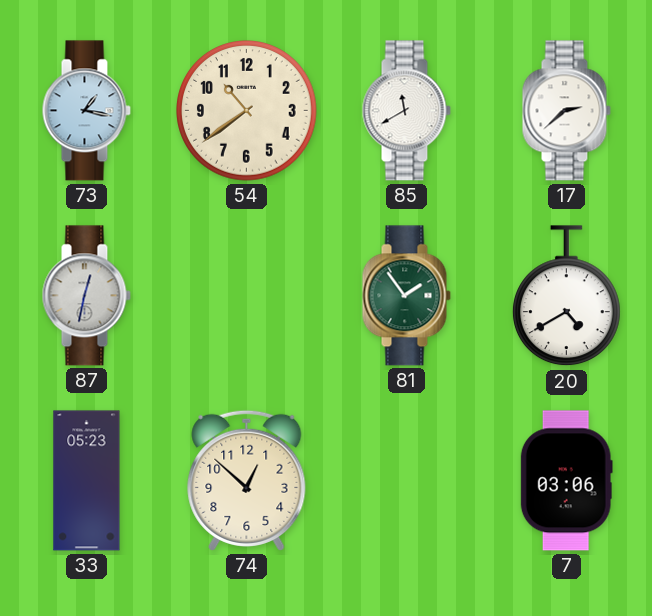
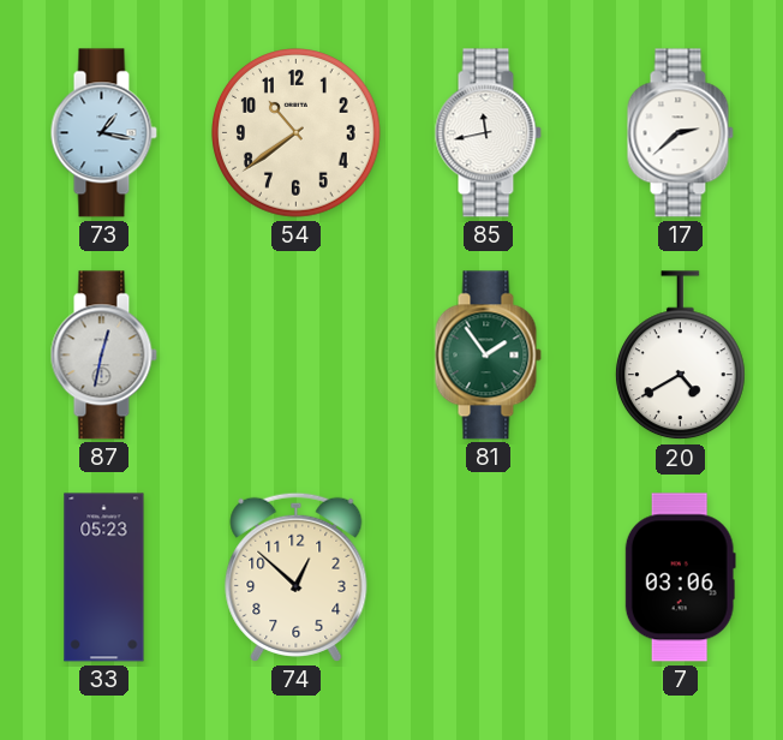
85: 11:40 -> 11:43 (488, 133)
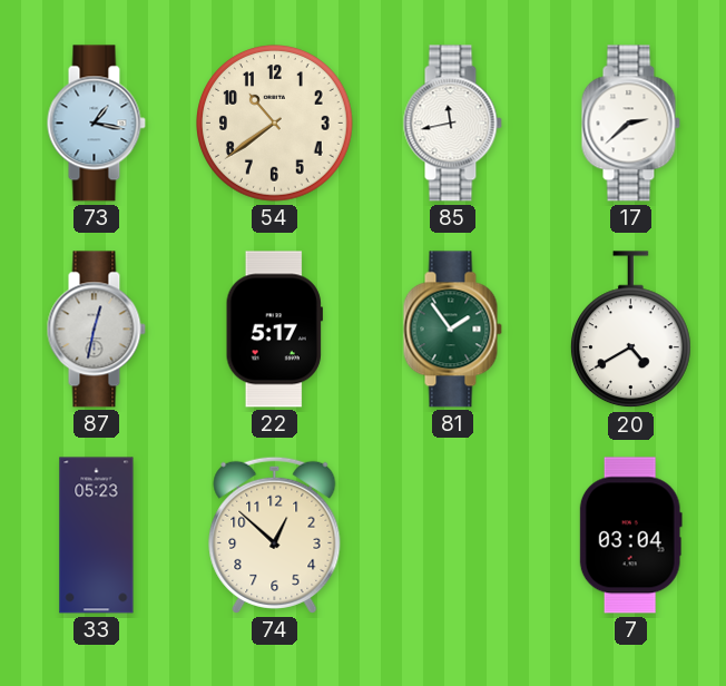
22: none -> 5:17 (274, 330)
7: 03:06 -> 03:04 (630, 536)
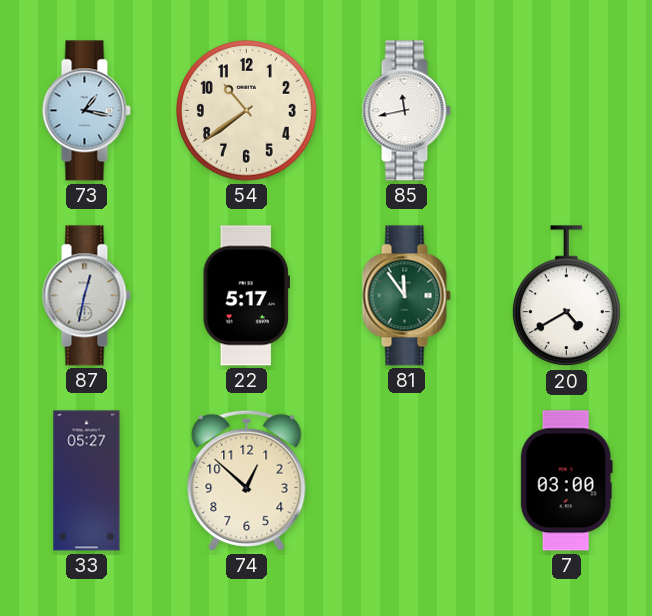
17: 2:38 -> none (630, 124)
81: 1:54 -> 11:54 (406, 296)
33: 05:23 -> 05:27 (87, 481)
7: 03:04 -> 03:00 (566, 481)
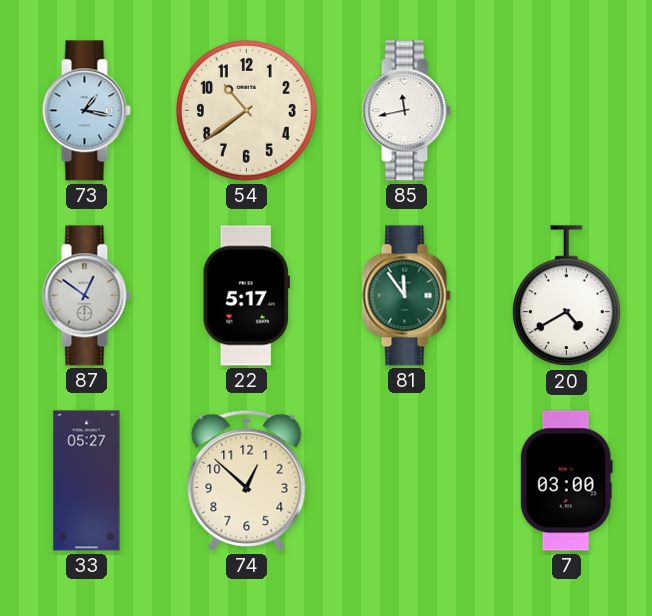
87: 12:32 -> 12:51 (86, 296)
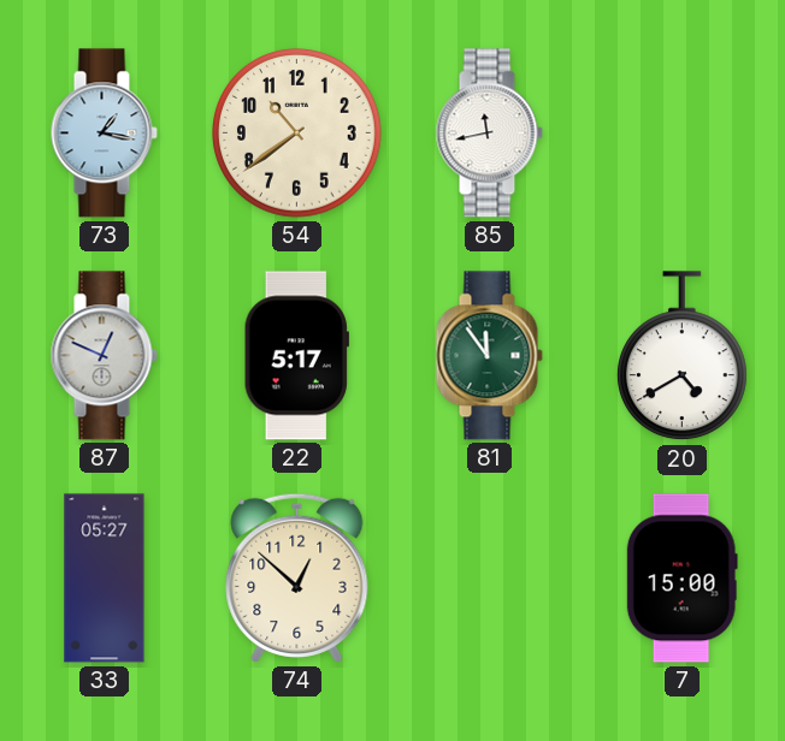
87: 12:51 -> 12:49 (104, 356)
7: 03:00 -> 15:00 (681, 579)
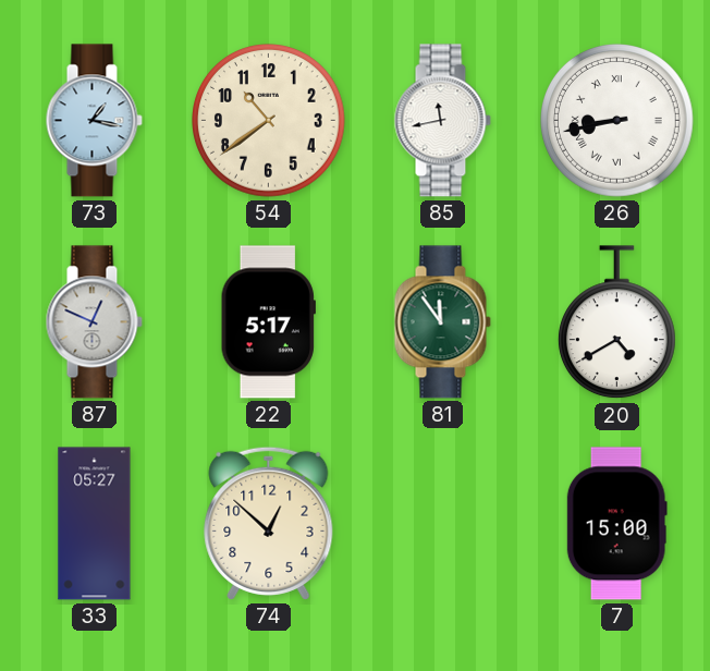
26: none -> 8:43 (617, 121)
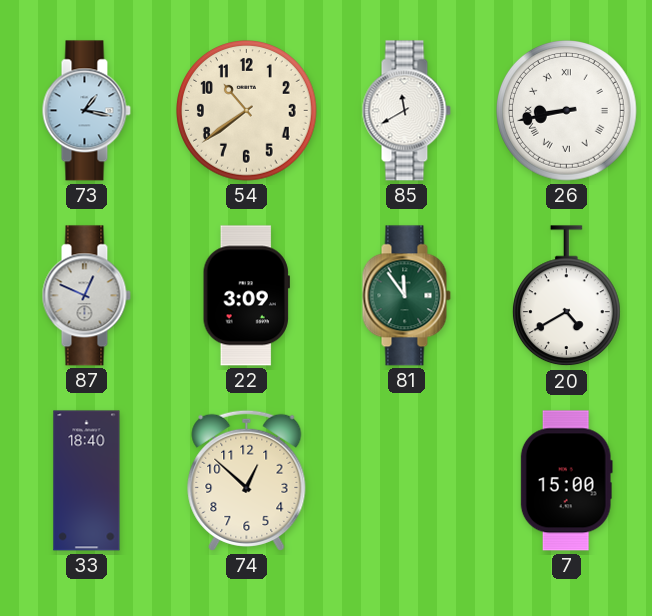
85: 11:43 -> 11:40 (406, 111)
22: 5:17 -> 3:09 (246, 296)
33: 05:27 -> 18:40 (87, 481)
